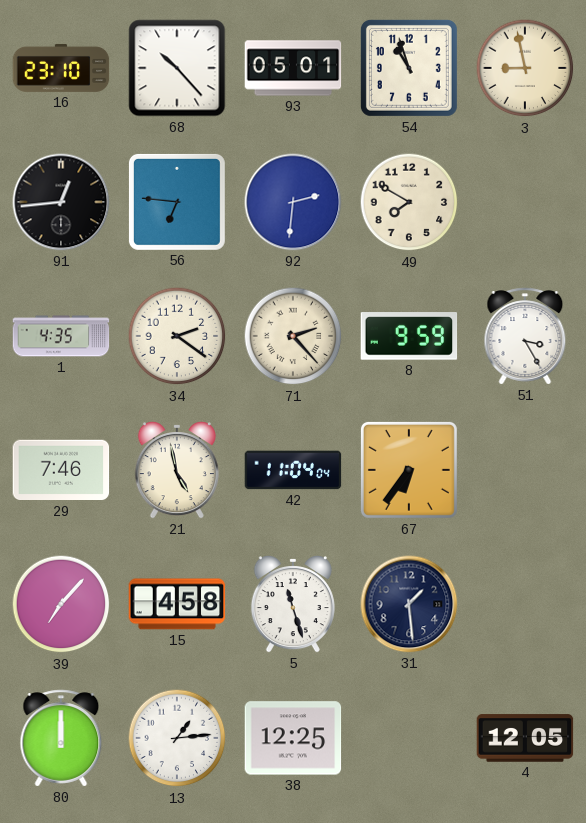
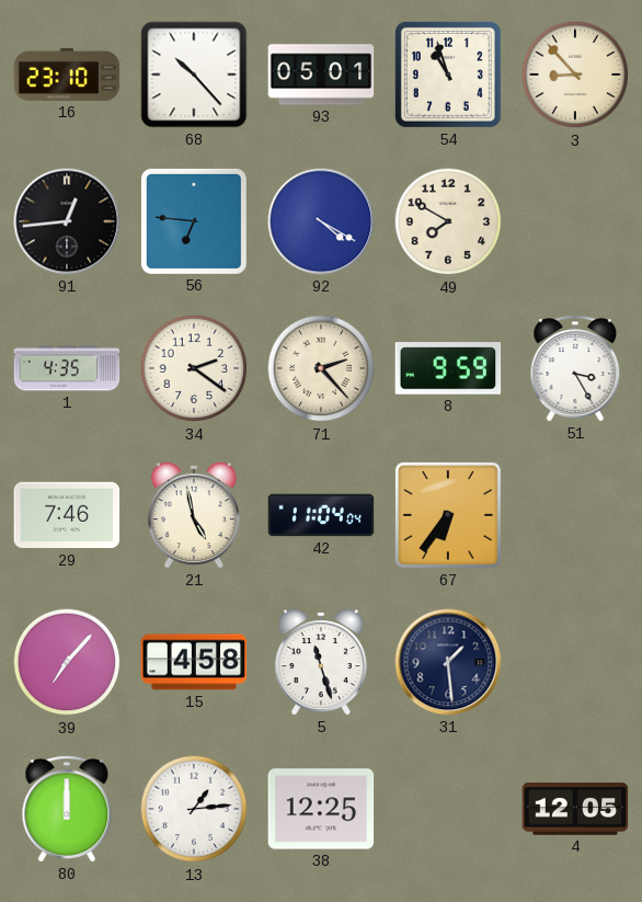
3: 8:58 -> 8:53 (575, 75)
92: 2:31 -> 4:20 (321, 221)
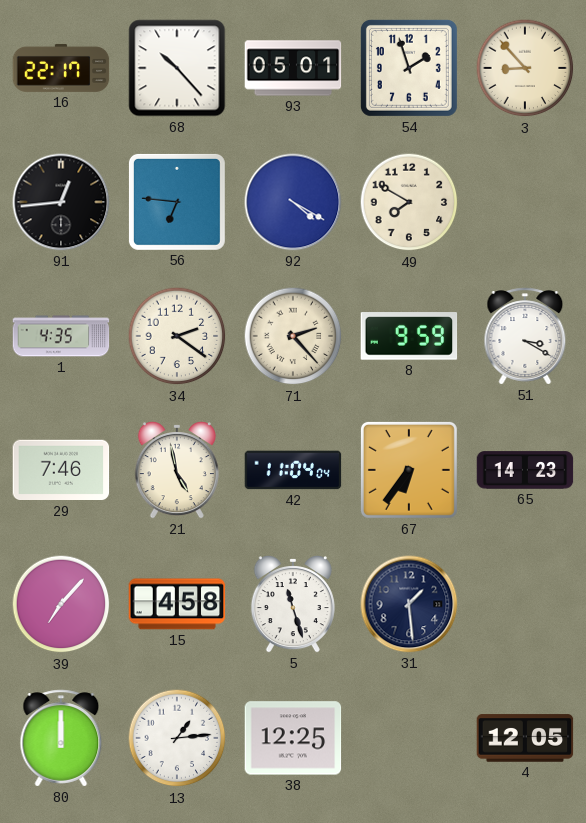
16: 23:10 -> 22:17 (61, 68)
54: 10:57 -> 1:57 (409, 68)
51: 3:25 -> 3:20 (525, 336)
65: none -> 14:23 (525, 470)
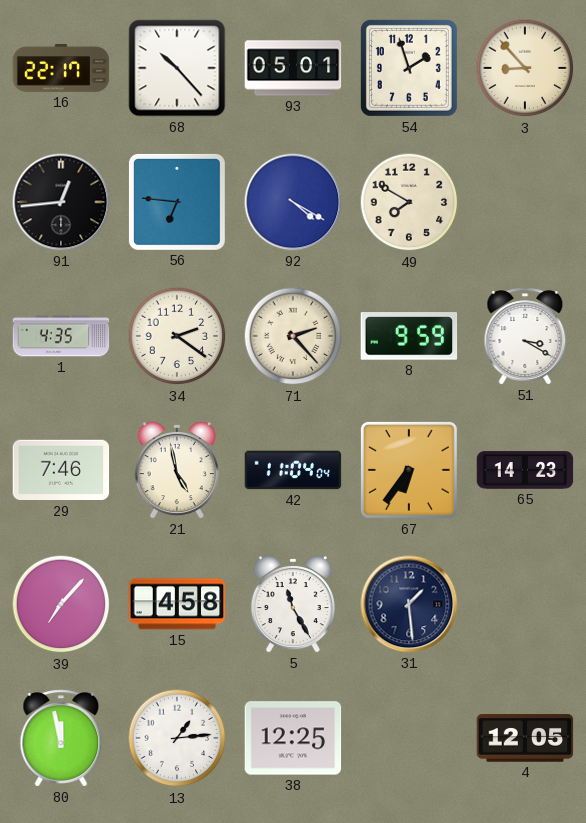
5: 11:27 -> 11:25 (293, 605)
80: 12:00 -> 11:58 (61, 738)
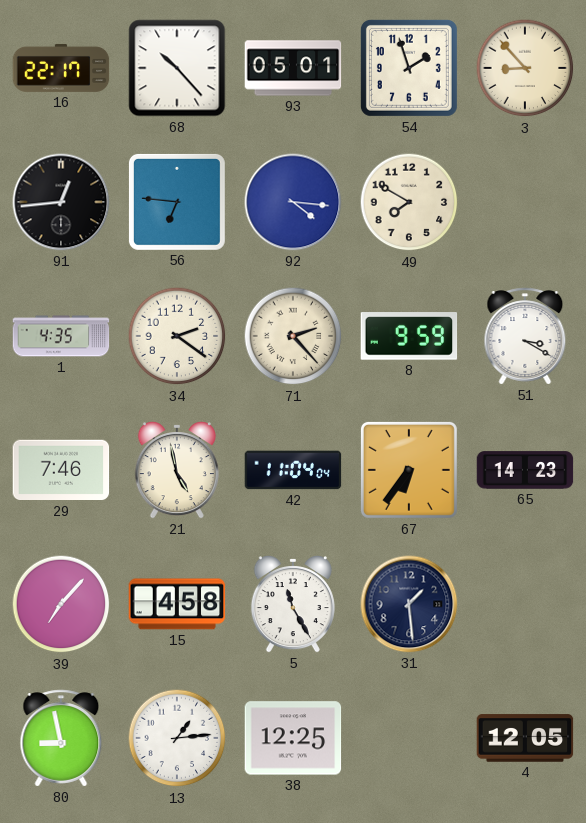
92: 4:20 -> 4:16 (293, 202)
80: 11:58 -> 8:58 (61, 738)
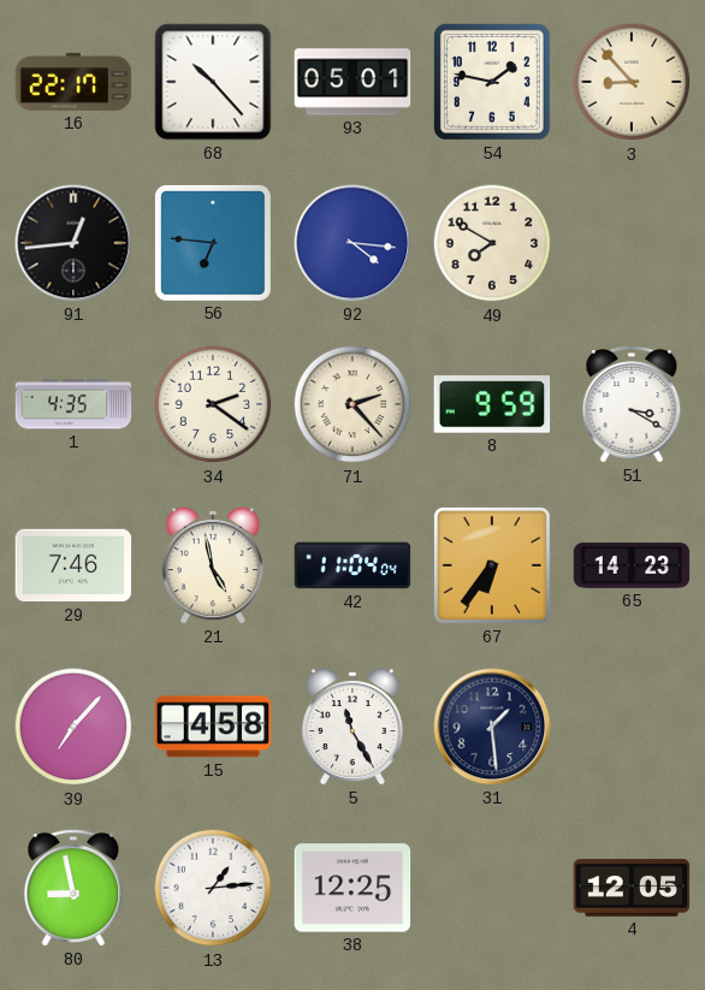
54: 1:57 -> 1:47 (492, 82)
